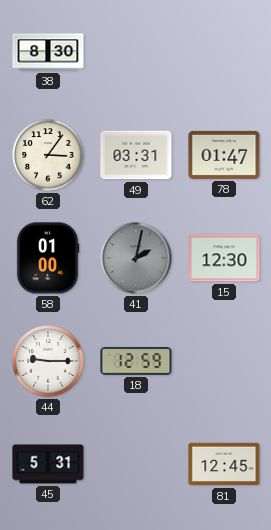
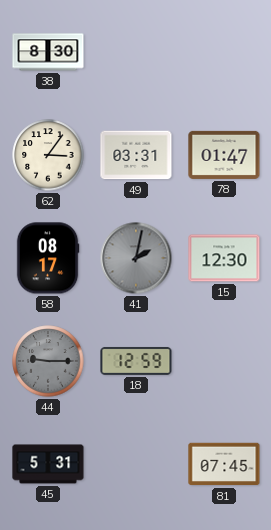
58: 01:00 -> 08:17 (48, 258)
44 dial: white -> grey (48, 361)
81: 12:45 -> 07:45 (224, 464)
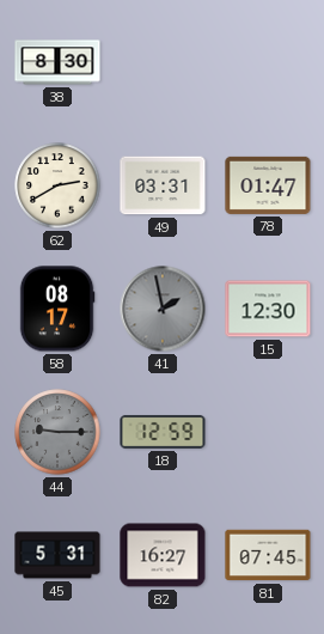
62: 3:06 -> 2:40 (57, 185)
41: 2:02 -> 1:58 (163, 309)
82: none -> 16:27 (163, 555)
